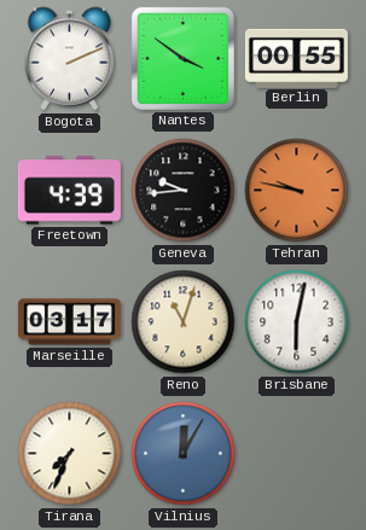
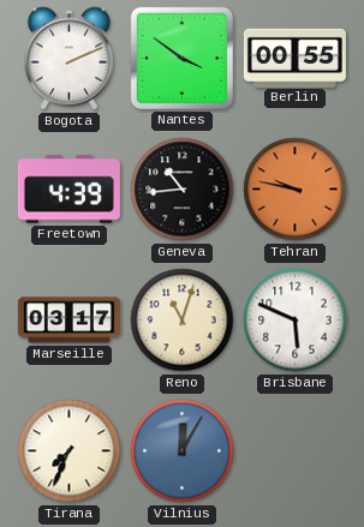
Geneva: 9:44 -> 10:44 (183, 190)
Brisbane: 6:02 -> 5:49 (296, 321)
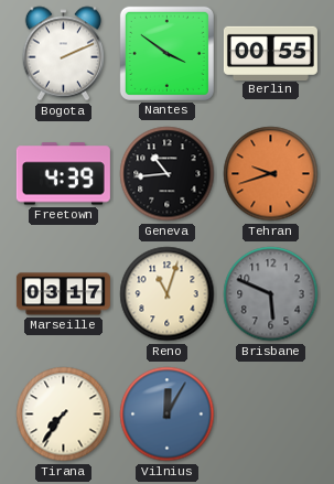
Tehran: 9:47 -> 9:42 (271, 174)
Brisbane dial: white -> grey (271, 294)
Tirana: 7:34 -> 7:36 (64, 415)
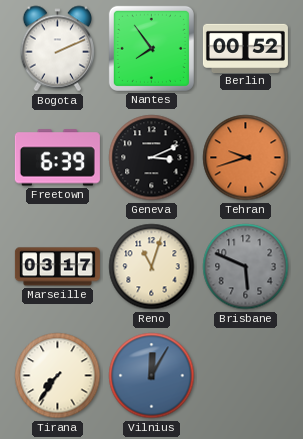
Nantes: 3:51 -> 7:54 (151, 48)
Berlin: 00:55 -> 00:52 (245, 48)
Freetown: 4:39 -> 6:39 (57, 158)
Geneva: 10:44 -> 3:11 (152, 158)
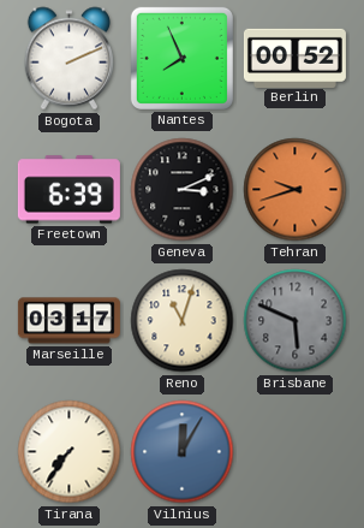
Nantes: 7:54 -> 7:56 (181, 58)
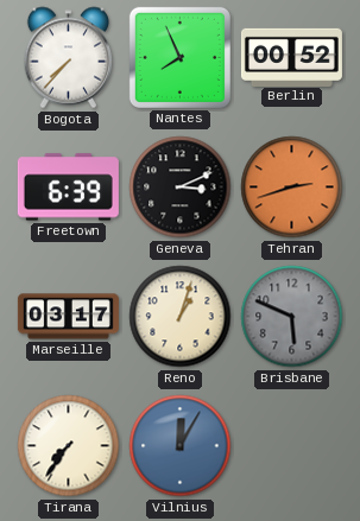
Bogota: 2:11 -> 7:37 (68, 58)
Tehran: 9:42 -> 2:42 (292, 188)
Reno: 11:03 -> 1:03 (181, 317)
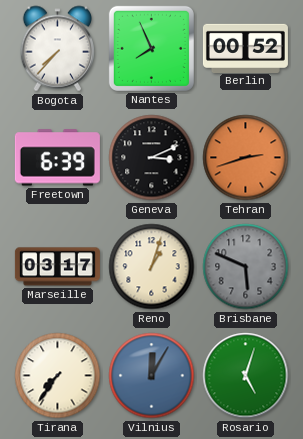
Rosario: none -> 5:03 (246, 376)
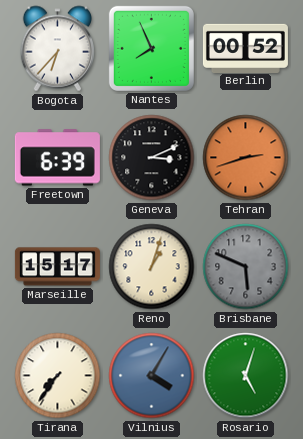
Bogota: 7:37 -> 6:37 (57, 49)
Marseille: 03:17 -> 15:17 (57, 267)
Vilnius: 12:05 -> 4:05 (152, 376)
